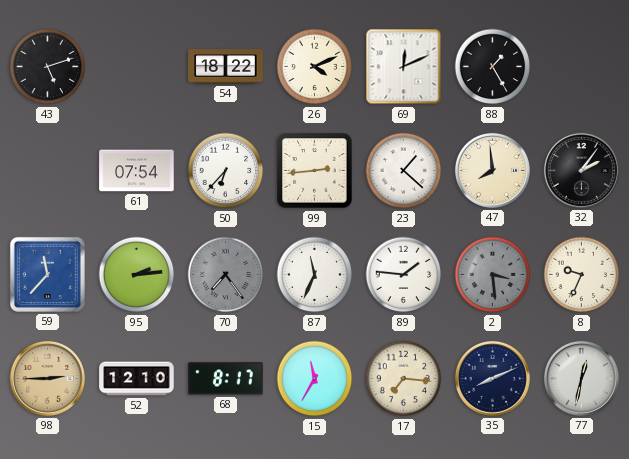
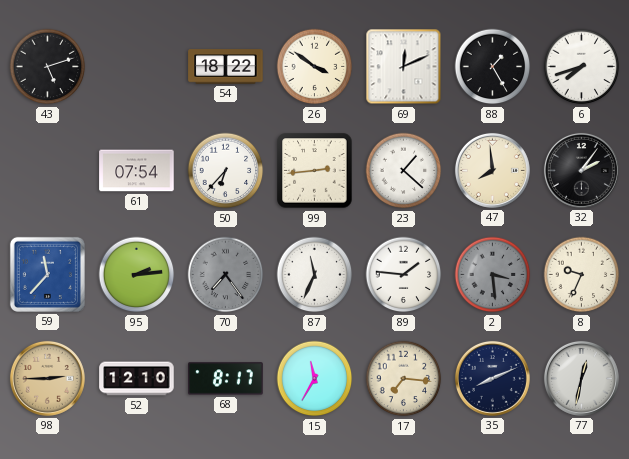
26: 4:11 -> 3:51 (315, 67)
6: none -> 7:42 (582, 67)
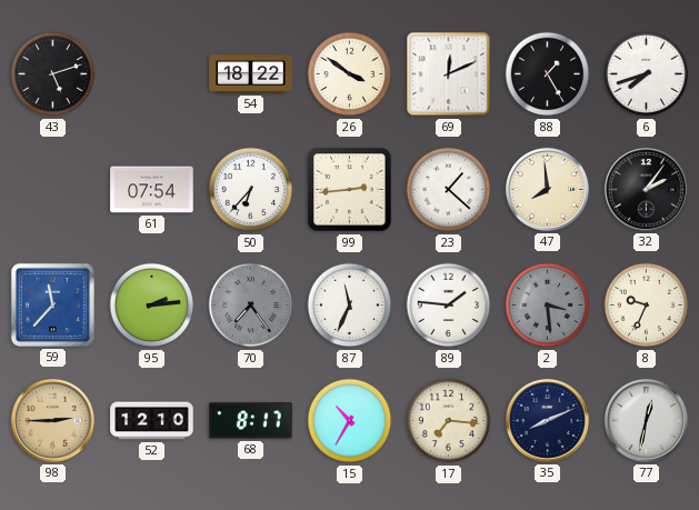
15: 11:35 -> 10:35 (350, 421)
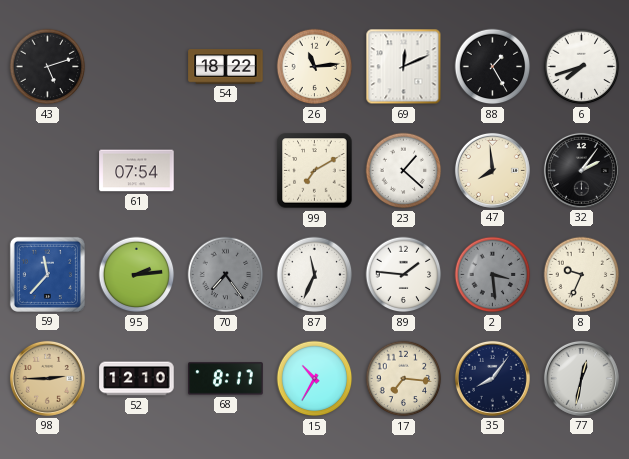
26: 3:51 -> 11:14 (315, 67)
50: 6:37 -> none (251, 190)
99: 2:44 -> 7:10 (315, 171)
35: 8:11 -> 8:06 (492, 378)
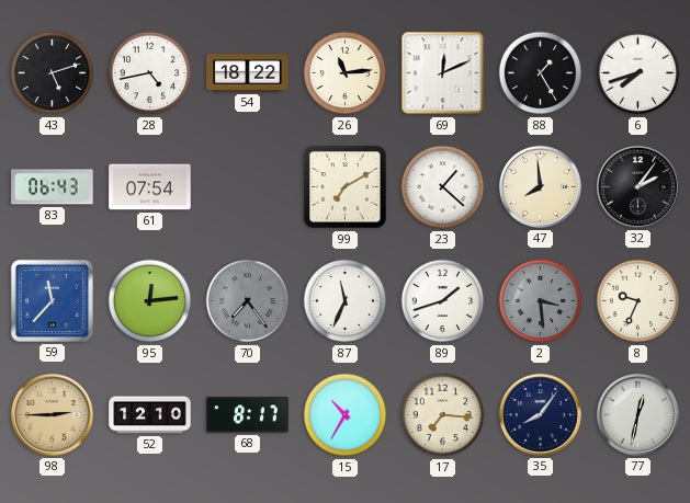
28: none -> 4:43 (150, 73)
83: none -> 06:43 (53, 187)
95: 2:14 -> 12:14 (150, 301)
89: 1:46 -> 1:42 (443, 301)
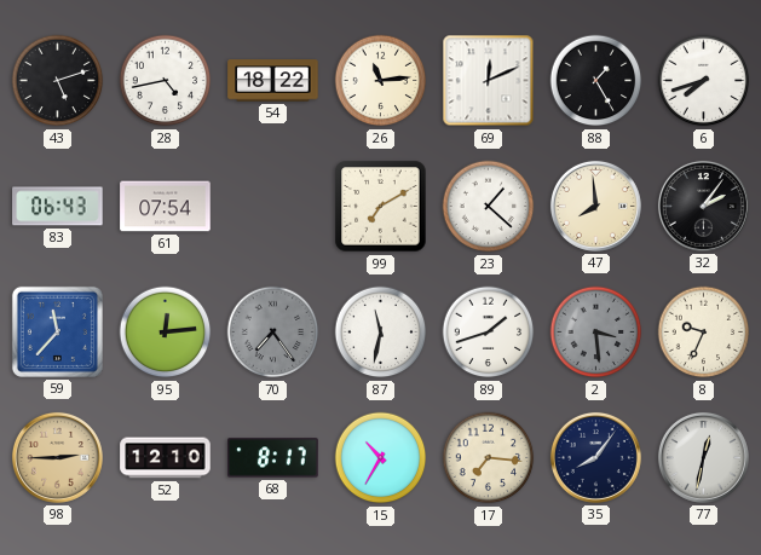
87: 11:34 -> 11:32 (381, 333)
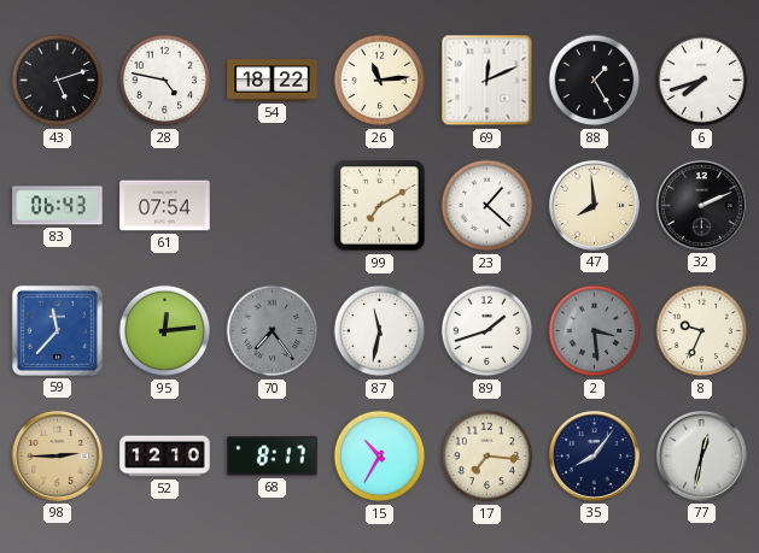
28: 4:43 -> 4:47 (165, 81)
32: 2:06 -> 2:11 (701, 205)
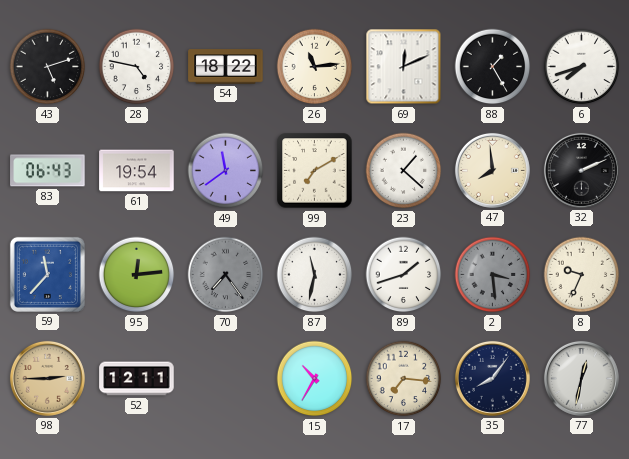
61: 07:54 -> 19:54 (137, 171)
49: none -> 11:39 (226, 171)
52: 12:10 -> 12:11 (137, 379)
68: 8:17 -> none (273, 457)
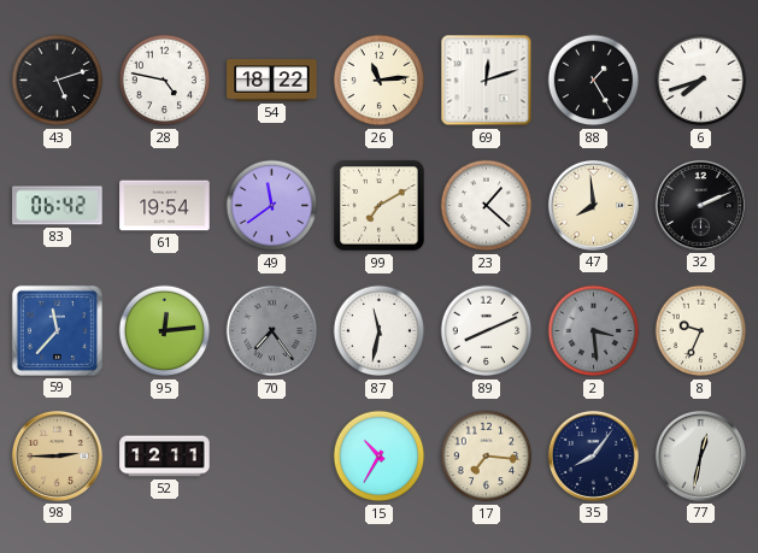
69: 12:11 -> 12:12 (487, 81)
83: 06:43 -> 06:42 (58, 206)
89: 1:42 -> 8:11 (487, 331)
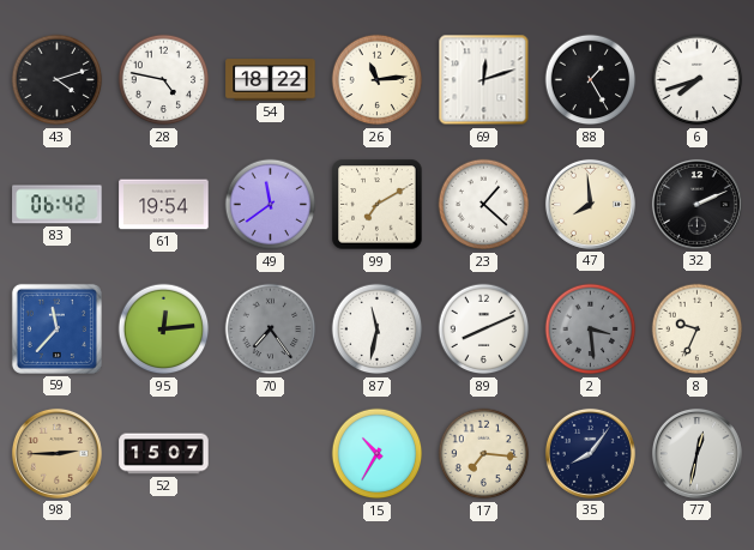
43: 5:12 -> 4:12 (58, 80)
52: 12:11 -> 15:07 (164, 454)
